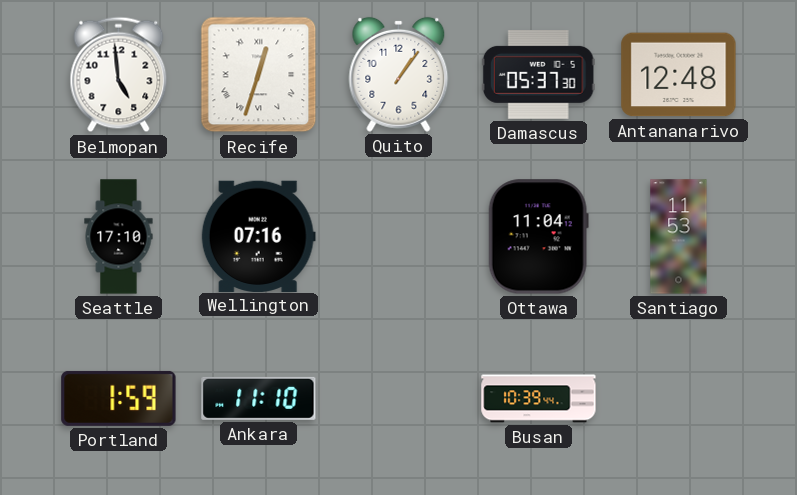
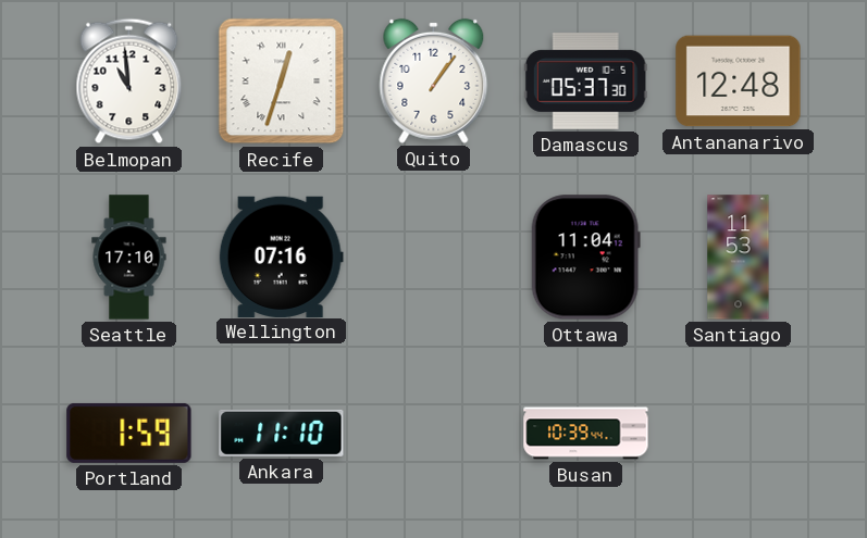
Belmopan: 4:59 -> 10:59 (129, 82)
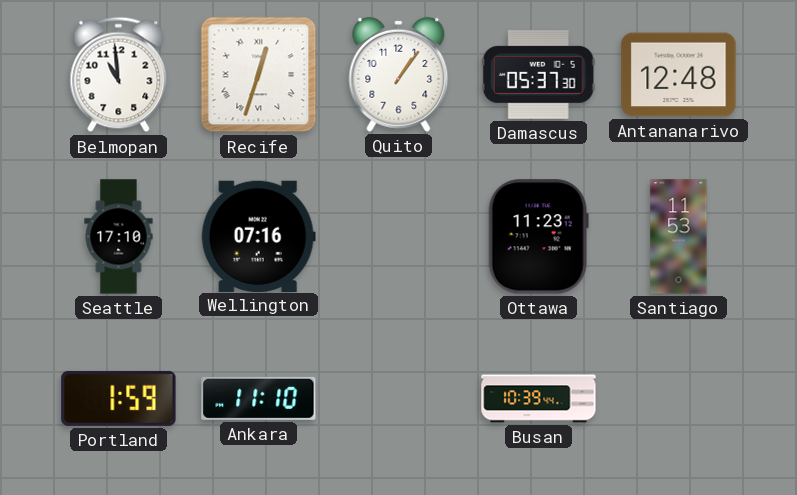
Ottawa: 11:04 -> 11:23 (538, 237)
